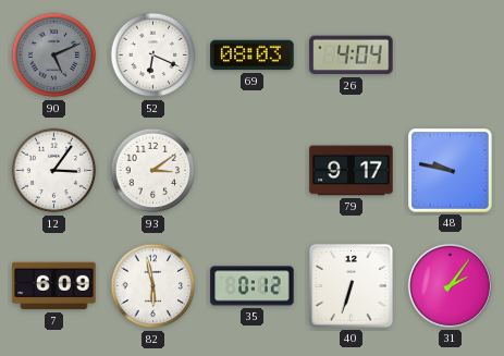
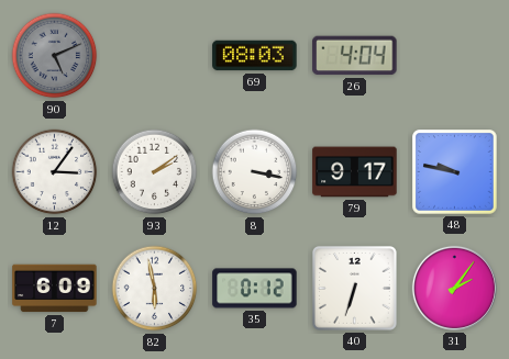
52: 6:19 -> none (153, 56)
93: 3:09 -> 2:09 (155, 172)
8: none -> 3:17 (255, 172)
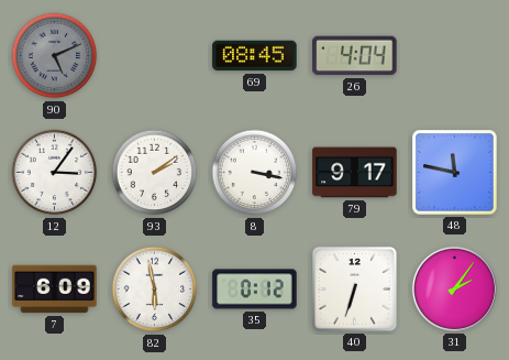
69: 08:03 -> 08:45 (255, 56)
48: 9:47 -> 11:47 (455, 173)
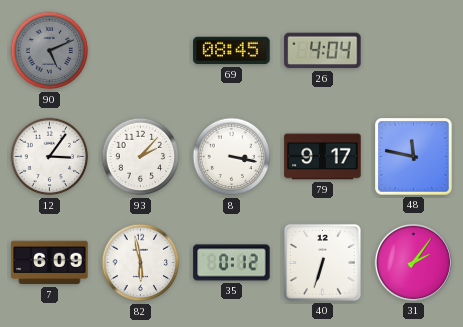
93: 2:09 -> 2:07 (141, 157)
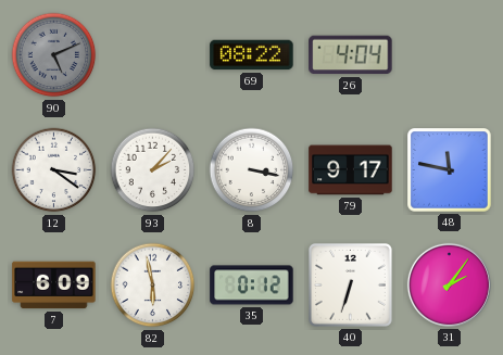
69: 08:45 -> 08:22 (252, 55)
12: 3:06 -> 3:21 (54, 170)
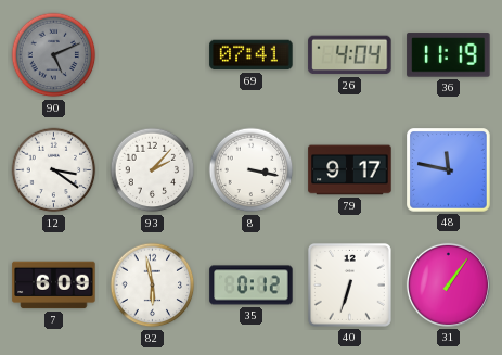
69: 08:22 -> 07:41 (252, 55)
36: none -> 11:19 (449, 55)
31: 2:06 -> 1:06 (448, 284)
